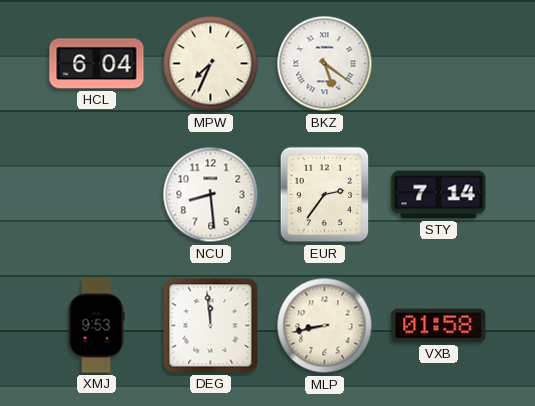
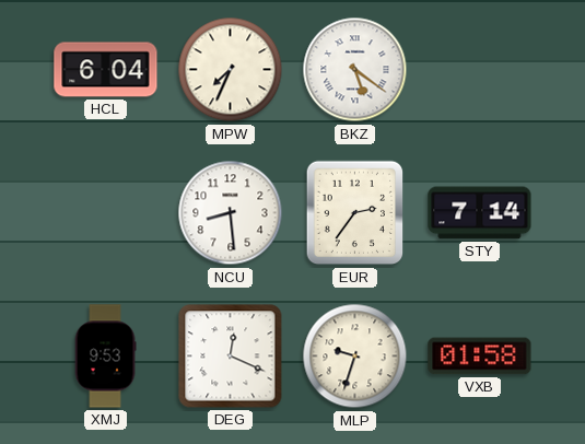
DEG: 11:59 -> 12:19 (231, 357)
MLP: 8:43 -> 9:33 (355, 357)
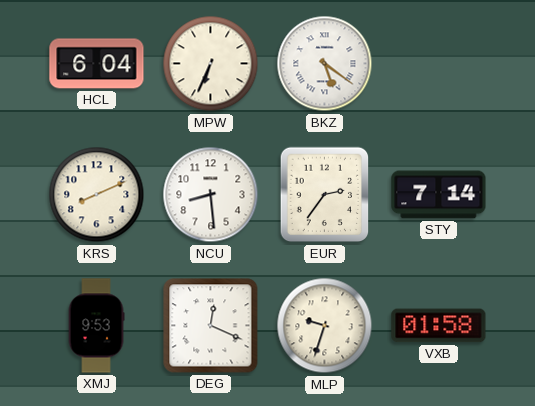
MPW: 7:34 -> 6:34 (211, 64)
KRS: none -> 8:11 (97, 195)
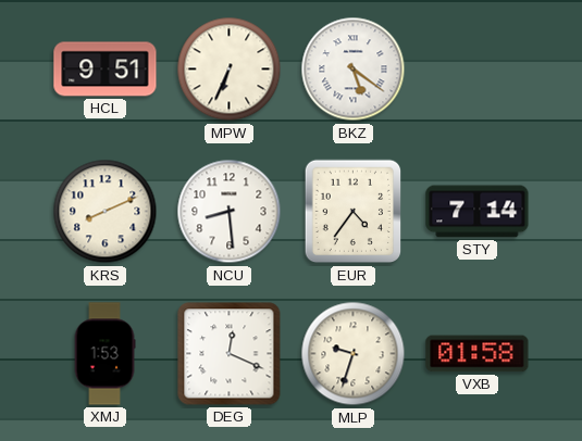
HCL: 6:04 -> 9:51 (106, 70)
EUR: 2:36 -> 4:36 (354, 212)
XMJ: 9:53 -> 1:53 (104, 354)
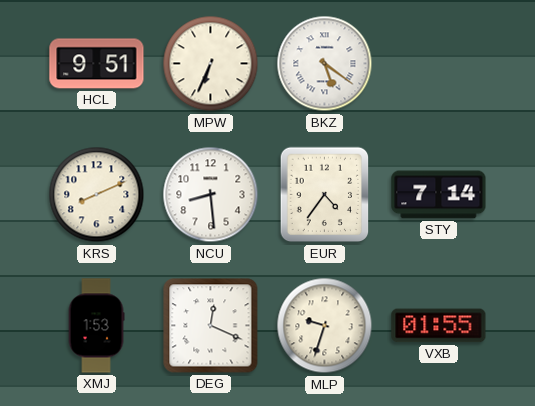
VXB: 01:58 -> 01:55 (439, 326)
